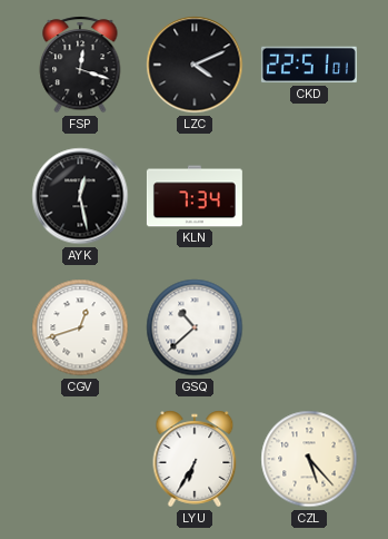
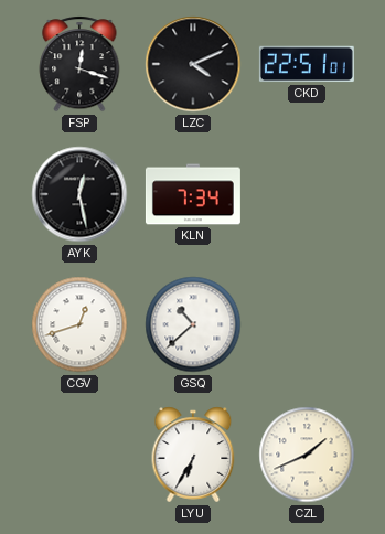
CZL: 5:23 -> 1:41 (307, 455)
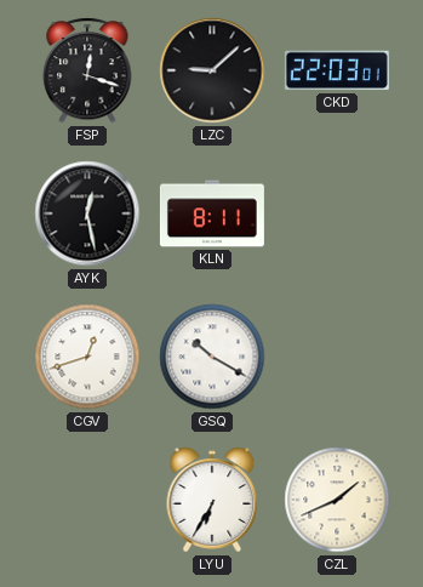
LZC: 4:11 -> 9:08 (212, 70)
CKD: 22:51 -> 22:03 (337, 70)
KLN: 7:34 -> 8:11 (212, 213)
GSQ: 10:38 -> 10:20 (212, 357)
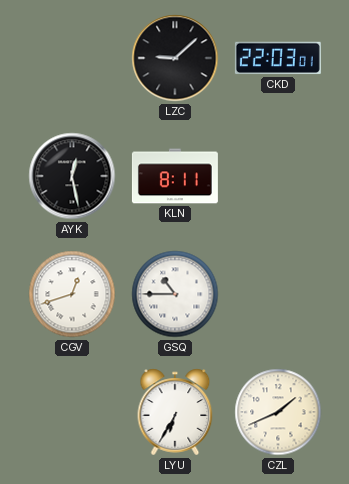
FSP: 12:18 -> none (87, 70)
GSQ: 10:20 -> 10:45 (175, 294)
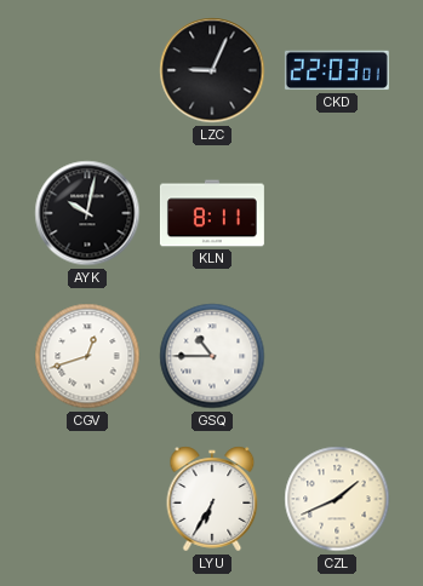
LZC: 9:08 -> 9:04 (212, 70)
AYK: 12:28 -> 10:02 (87, 213)
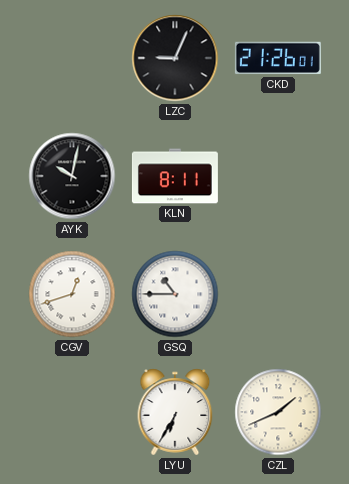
CKD: 22:03 -> 21:26 (278, 58)
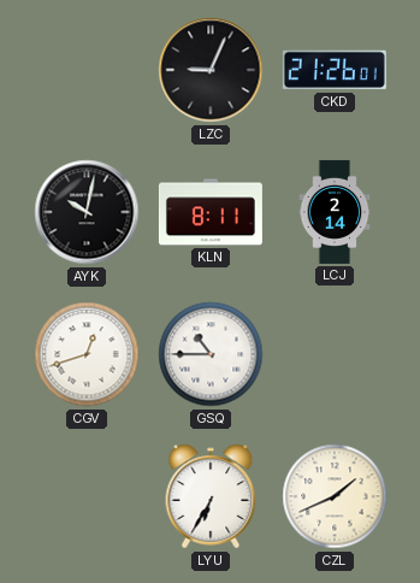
LCJ: none -> 2:14 (335, 212)
